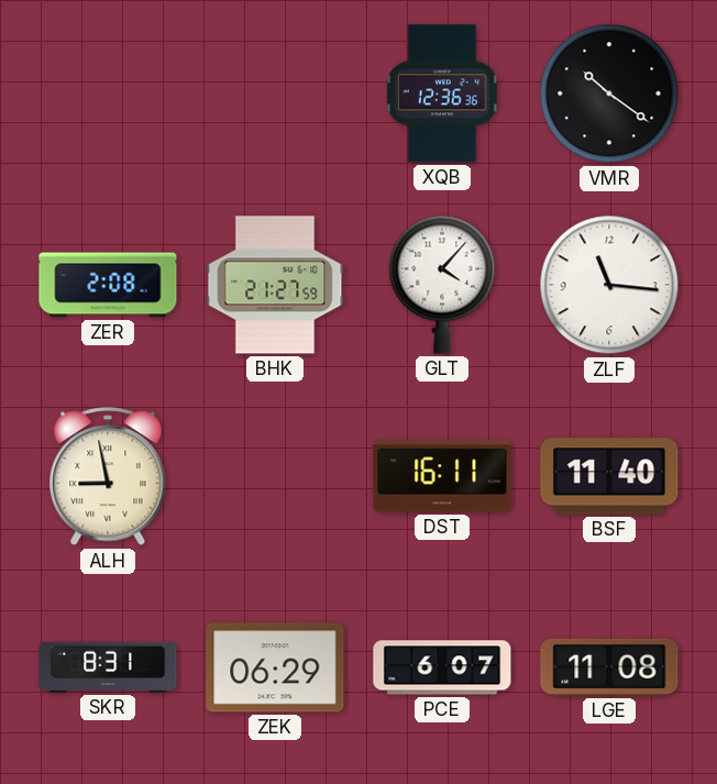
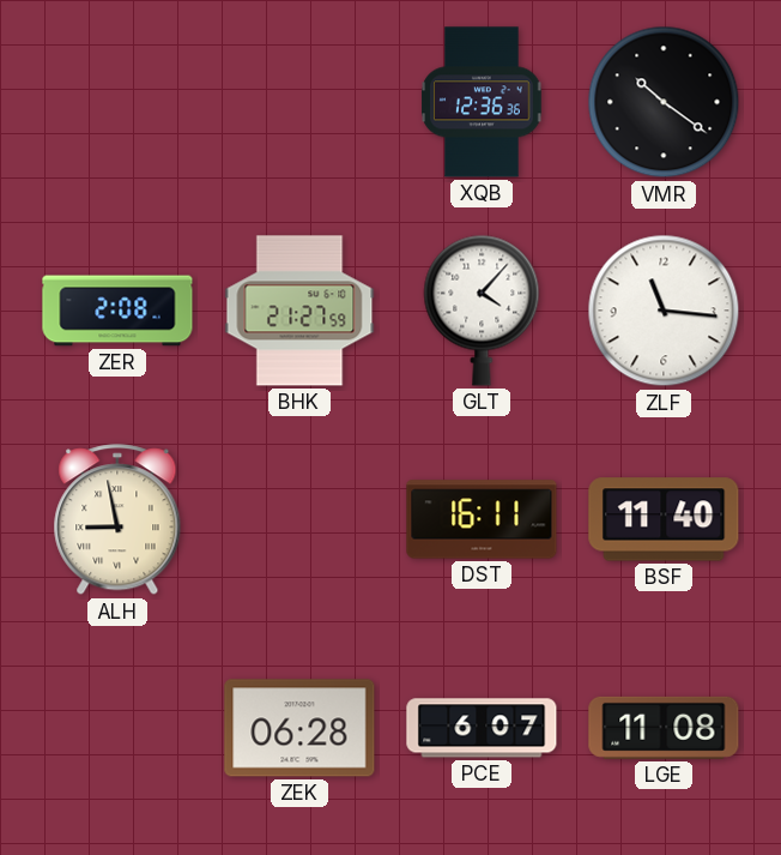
SKR: 8:31 -> none (108, 667)
ZEK: 06:29 -> 06:28 (299, 728)
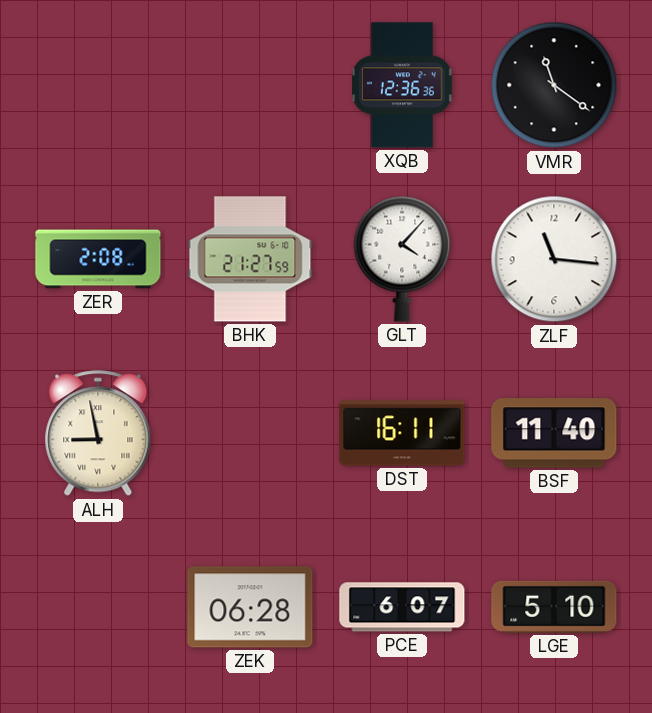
VMR: 10:21 -> 11:21 (554, 85)
LGE: 11:08 -> 5:10 (554, 607)
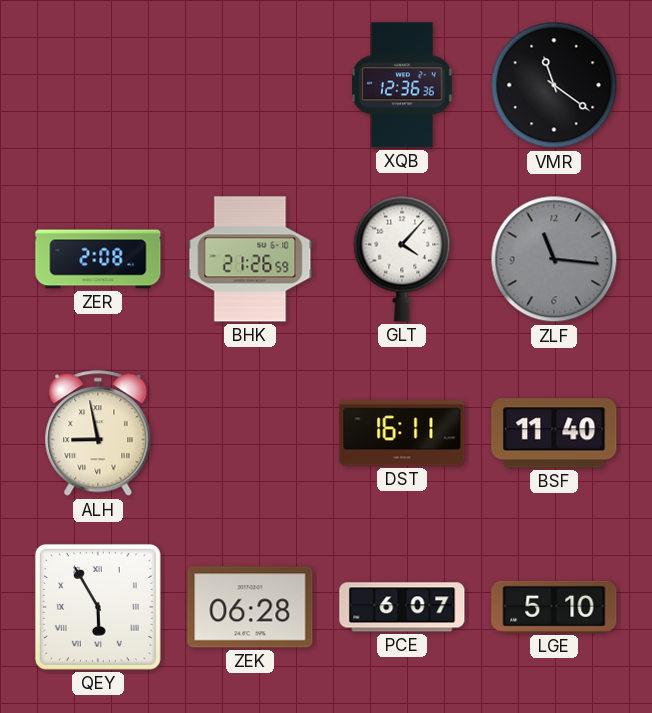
BHK: 21:27 -> 21:26 (250, 259)
ZLF dial: white -> grey (554, 259)
QEY: none -> 5:55 (98, 607)
